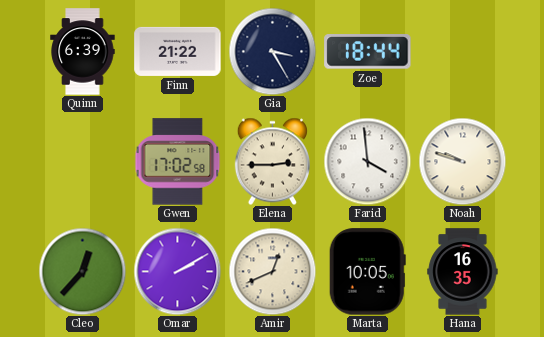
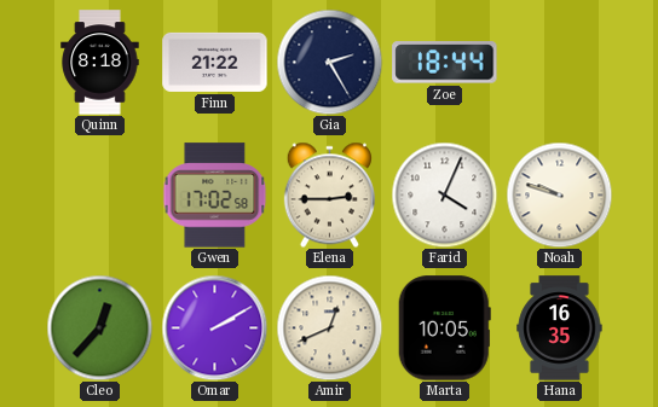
Quinn: 6:39 -> 8:18 (100, 63)
Gia: 3:25 -> 2:25 (329, 62)
Farid: 3:59 -> 4:04 (444, 194)
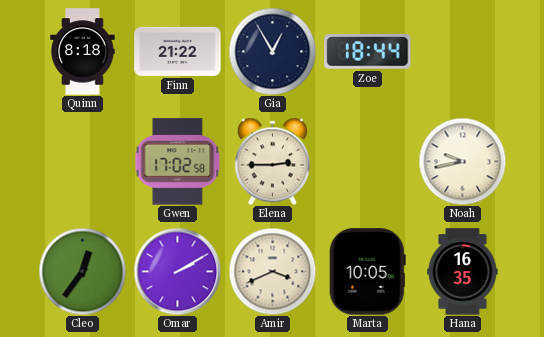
Gia: 2:25 -> 12:55 (272, 51)
Farid: 4:04 -> none (444, 194)
Noah: 9:48 -> 9:43 (462, 161)
Cleo: 12:37 -> 12:36 (82, 271)
Amir: 12:41 -> 3:41 (272, 271)
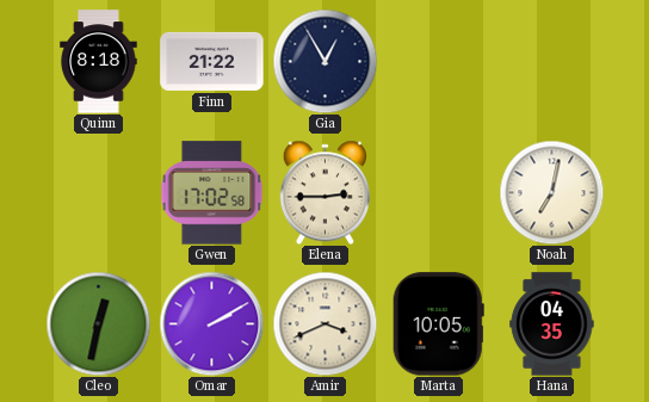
Zoe: 18:44 -> none (368, 52)
Noah: 9:43 -> 7:02 (551, 192)
Cleo: 12:36 -> 12:32 (98, 323)
Hana: 16:35 -> 04:35 (552, 324)
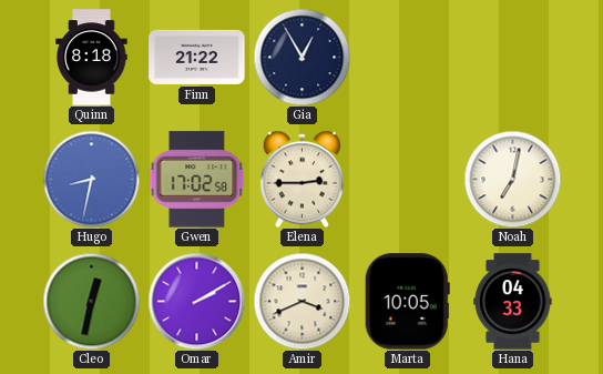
Hugo: none -> 8:32 (91, 179)
Hana: 04:35 -> 04:33 (513, 302)
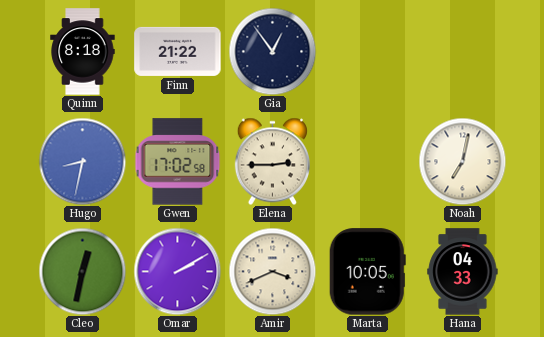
Gia: 12:55 -> 12:54 (272, 51)
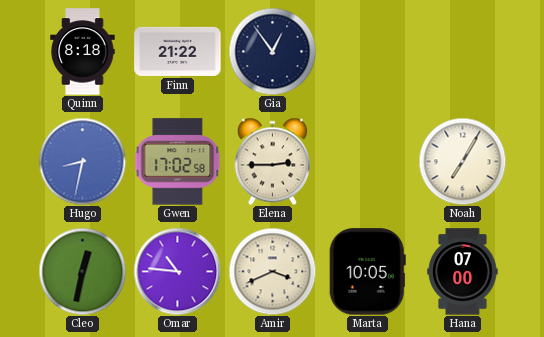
Noah: 7:02 -> 7:05 (462, 161)
Omar: 2:10 -> 10:46 (177, 271)
Hana: 04:33 -> 07:00 (463, 272)
